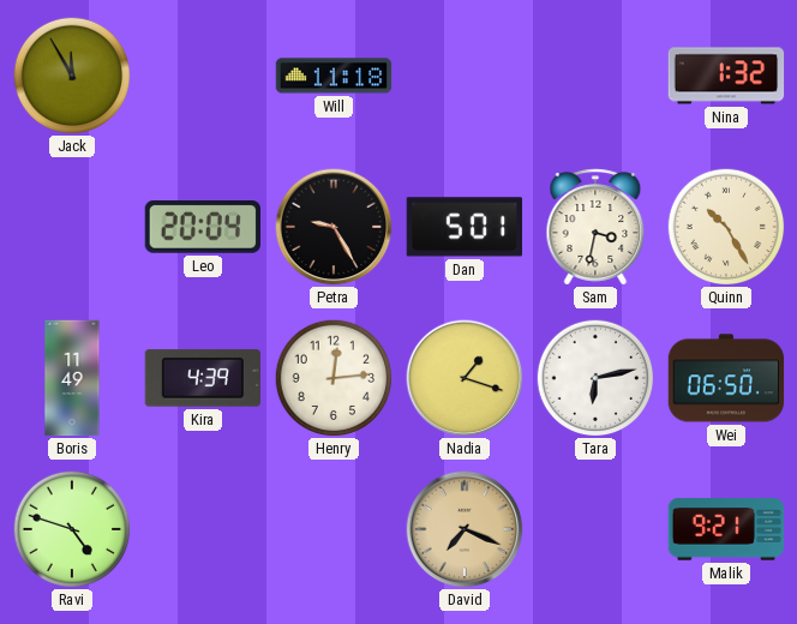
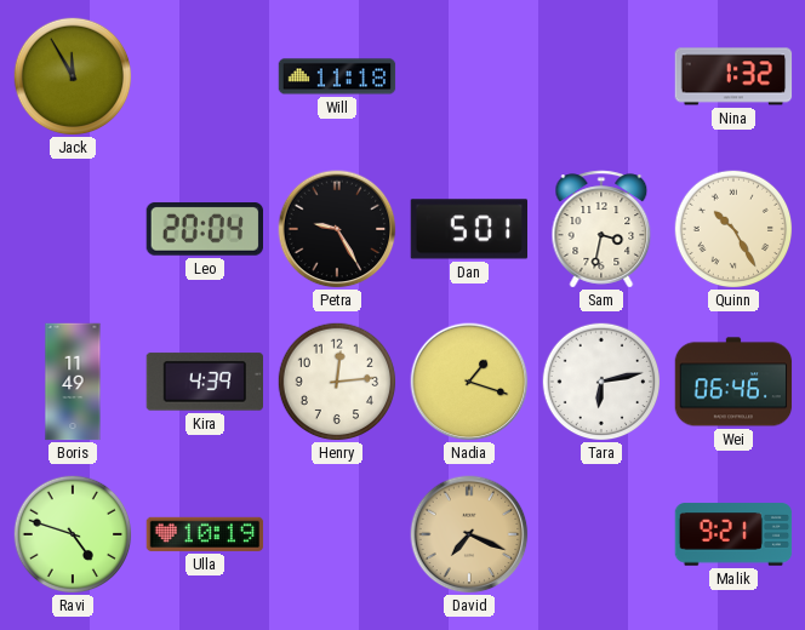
Wei: 06:50 -> 06:46 (733, 382)
Ulla: none -> 10:19 (205, 534)
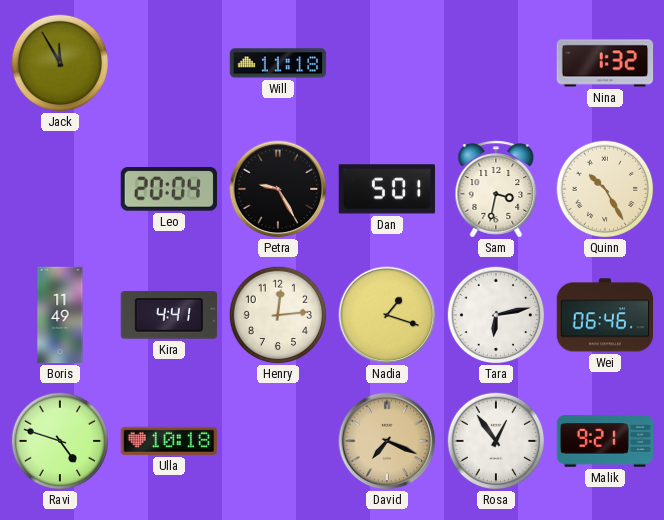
Kira: 4:39 -> 4:41 (169, 315)
Ulla: 10:19 -> 10:18 (169, 441)
Rosa: none -> 12:54 (496, 441)
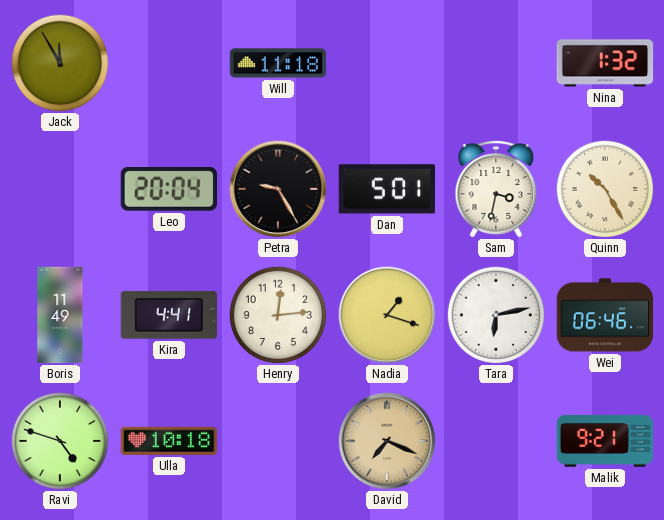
Rosa: 12:54 -> none (496, 441)
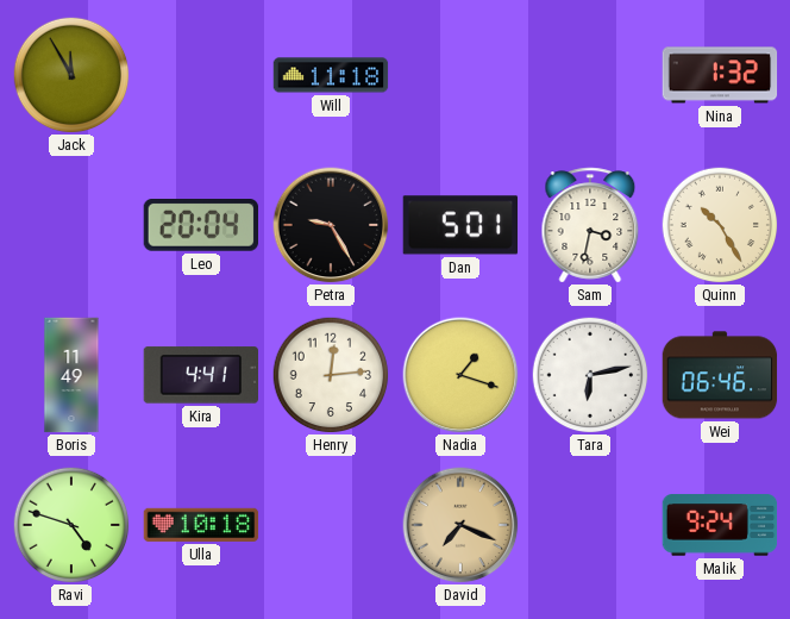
Malik: 9:21 -> 9:24 (720, 525)
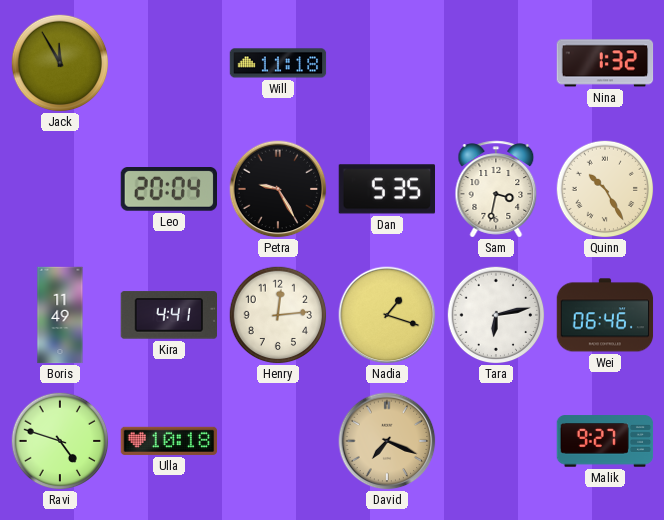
Dan: 5:01 -> 5:35 (386, 189)
Malik: 9:24 -> 9:27 (605, 441)
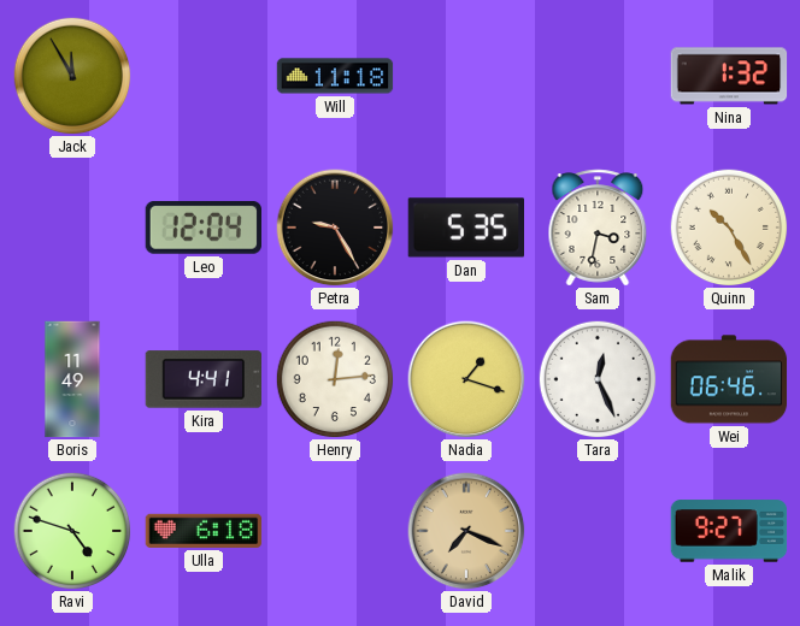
Leo: 20:04 -> 12:04 (202, 229)
Tara: 6:13 -> 12:26 (598, 379)
Ulla: 10:18 -> 6:18 (204, 531)
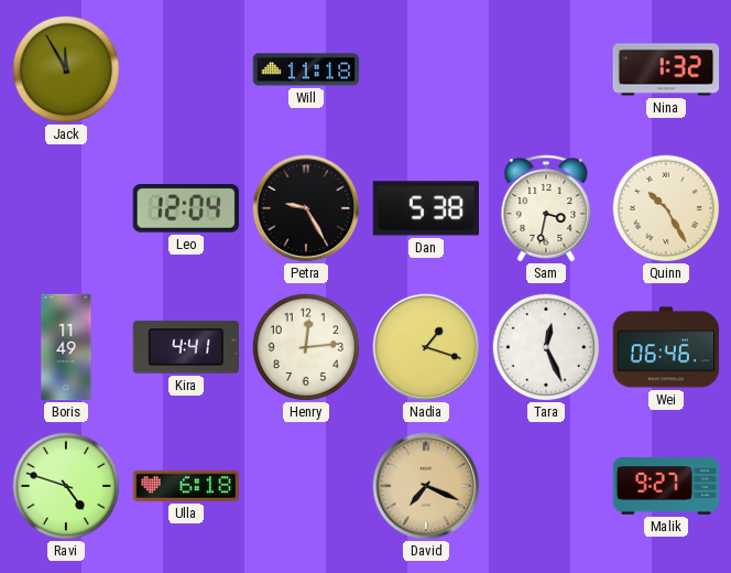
Dan: 5:35 -> 5:38 (425, 208)
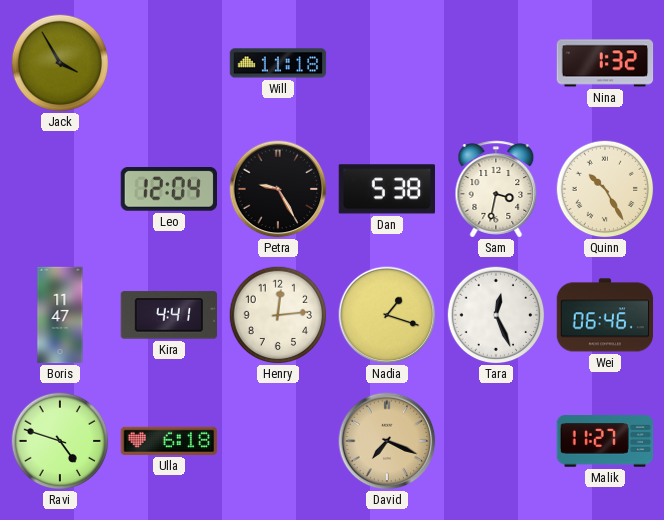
Jack: 11:55 -> 3:55 (60, 63)
Boris: 11:49 -> 11:47 (60, 315)
Malik: 9:27 -> 11:27 (605, 441)
